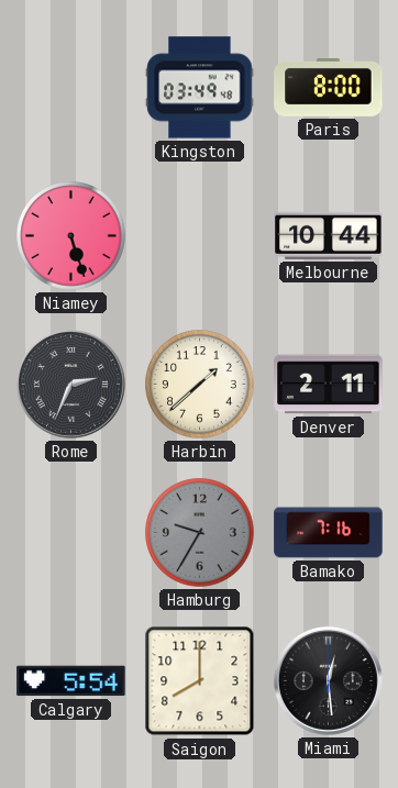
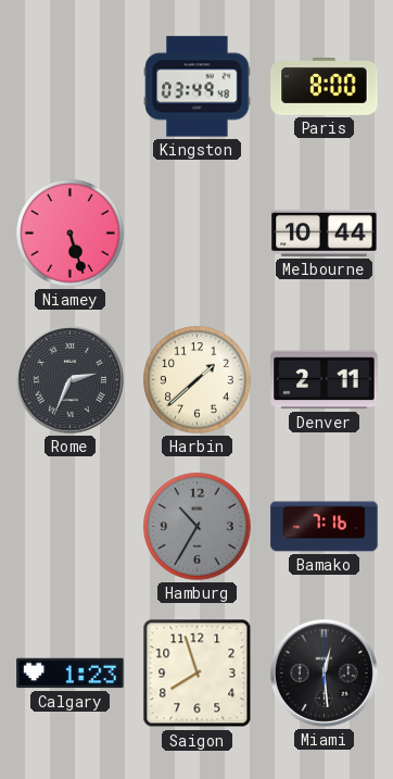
Hamburg: 9:35 -> 10:35 (198, 527)
Calgary: 5:54 -> 1:23 (71, 674)
Saigon: 8:00 -> 7:57 (198, 674)
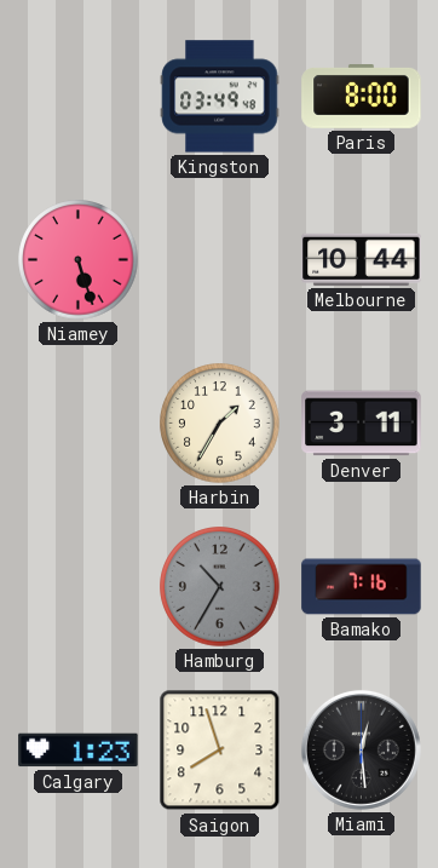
Rome: 2:34 -> none (69, 379)
Harbin: 1:38 -> 1:35 (220, 424)
Denver: 2:11 -> 3:11 (362, 424)
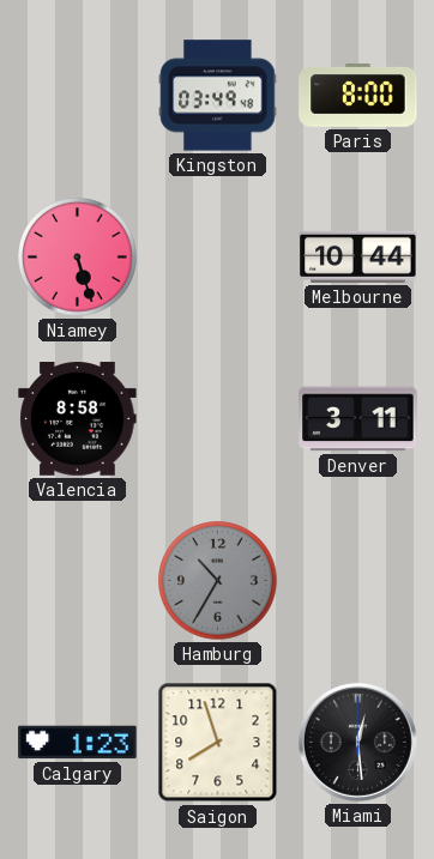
Valencia: none -> 8:58 (78, 419)
Harbin: 1:35 -> none (220, 424)
Bamako: 7:16 -> none (362, 587)
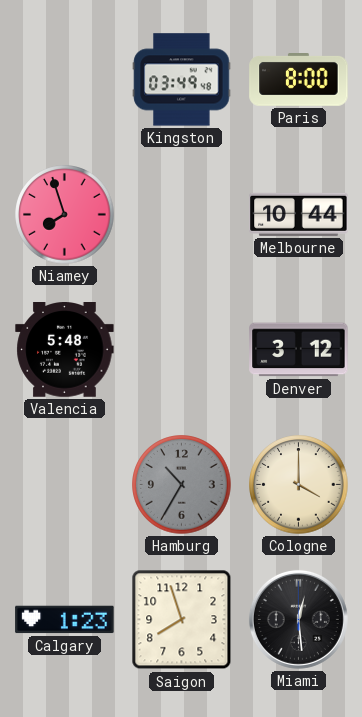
Niamey: 5:27 -> 7:57 (65, 215)
Valencia: 8:58 -> 5:48 (65, 350)
Denver: 3:11 -> 3:12 (299, 350)
Cologne: none -> 4:00 (299, 485)
